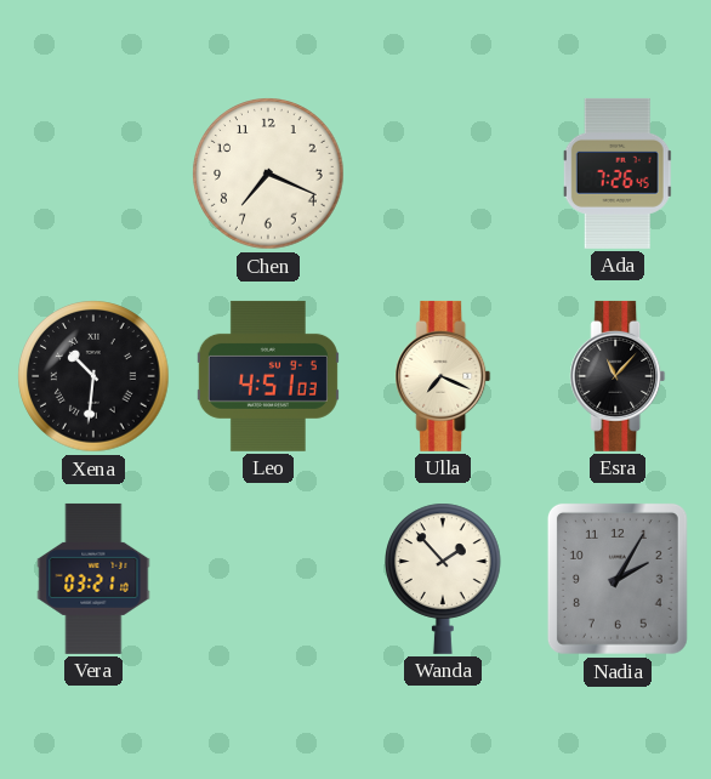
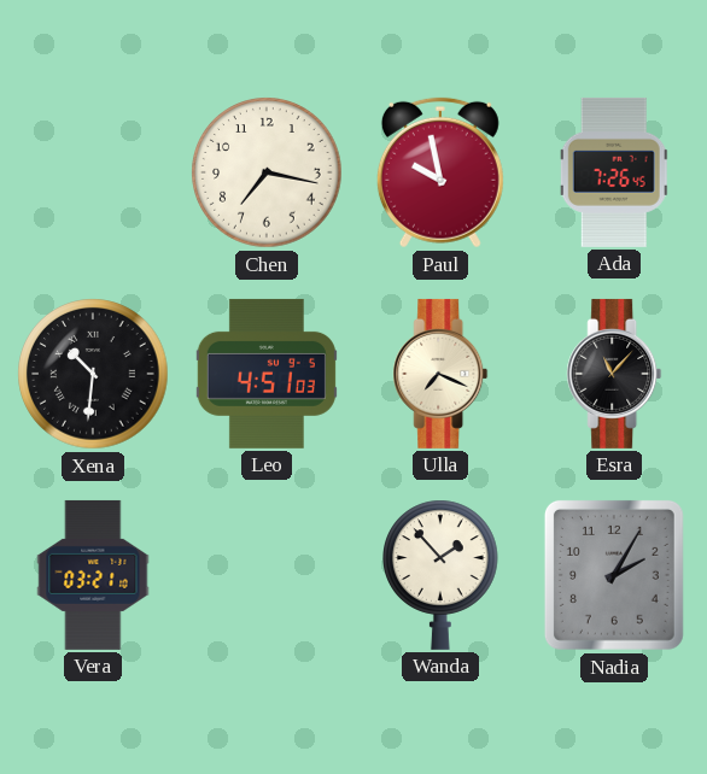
Chen: 7:19 -> 7:17 (267, 172)
Paul: none -> 9:58 (440, 172)
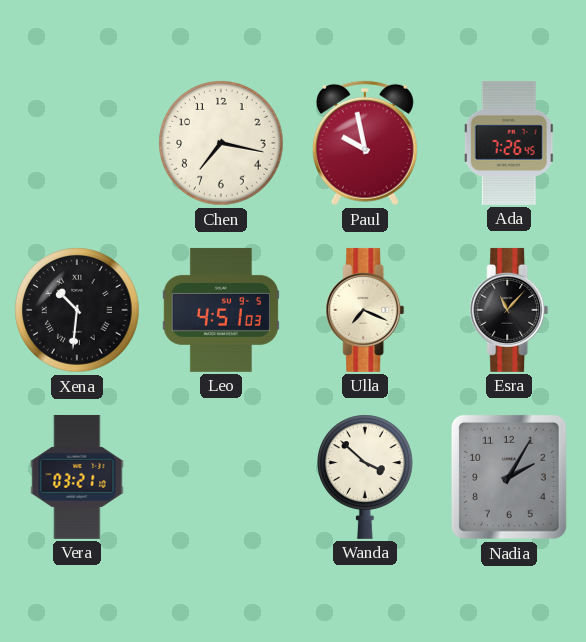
Wanda: 1:53 -> 3:52 (366, 477)
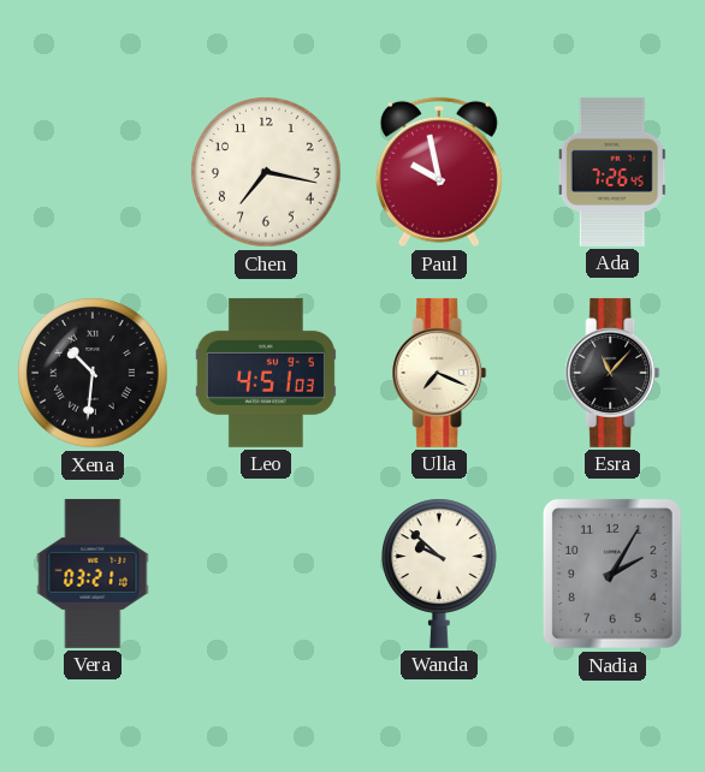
Wanda: 3:52 -> 9:52 (440, 574)
